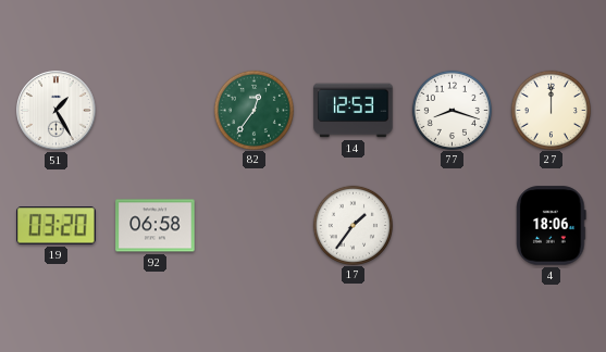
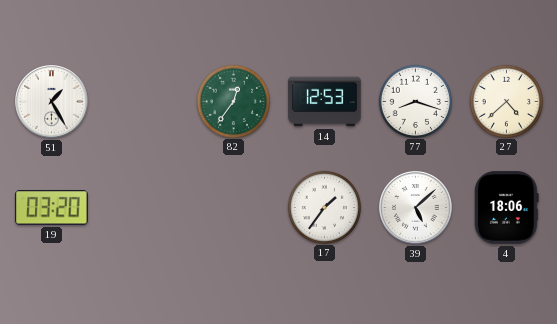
27: 12:00 -> 4:38 (506, 101)
92: 06:58 -> none (156, 226)
39: none -> 5:08 (416, 208)
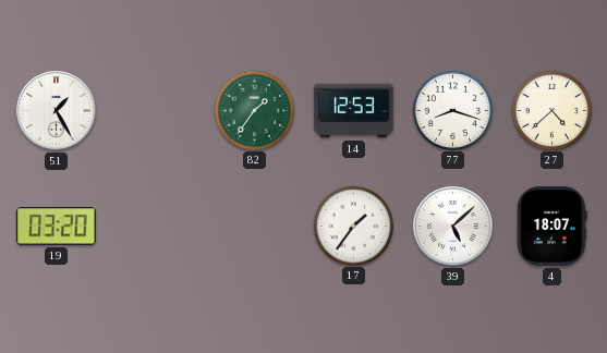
82: 12:36 -> 1:36 (254, 110)
4: 18:06 -> 18:07 (553, 227)
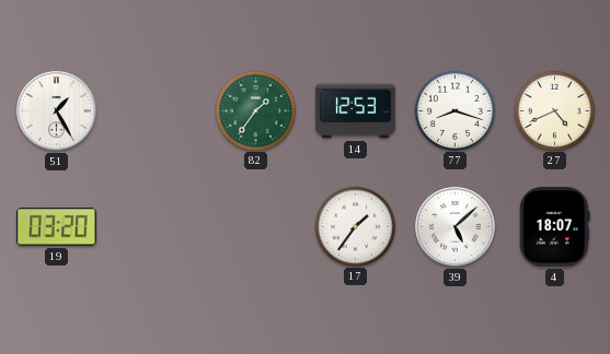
27: 4:38 -> 4:41 (554, 110)
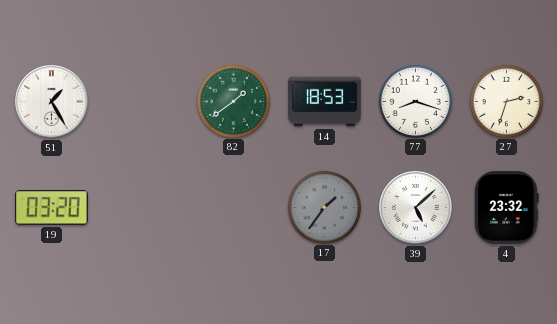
82: 1:36 -> 1:39 (233, 101)
14: 12:53 -> 18:53 (325, 102)
27: 4:41 -> 2:33 (506, 101)
17 dial: white -> grey (324, 207)
4: 18:07 -> 23:32 (507, 208)
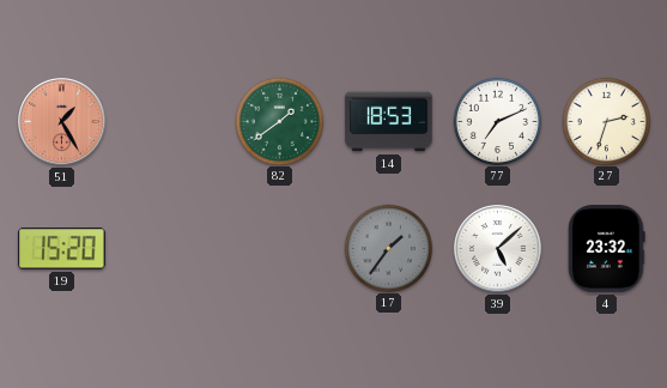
51 dial: white -> salmon (62, 122)
77: 8:18 -> 7:11 (497, 121)
19: 03:20 -> 15:20 (62, 249)
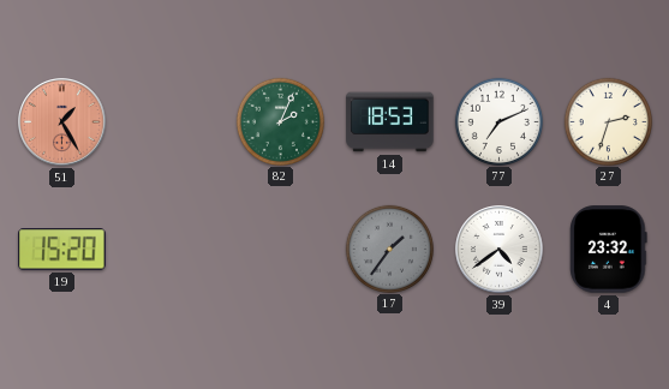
82: 1:39 -> 2:04 (280, 121)
39: 5:08 -> 4:39 (500, 250)
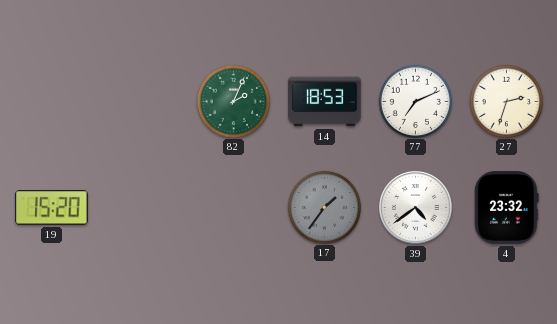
51: 1:25 -> none (62, 122)
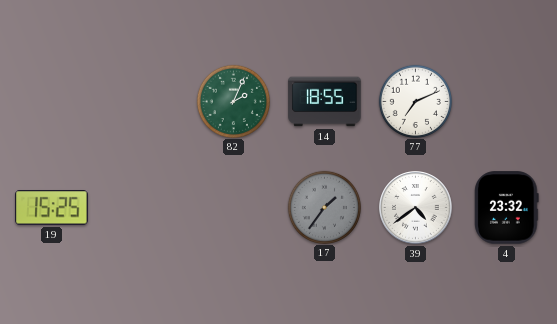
14: 18:53 -> 18:55 (325, 102)
27: 2:33 -> none (506, 101)
19: 15:20 -> 15:25 (52, 208)
